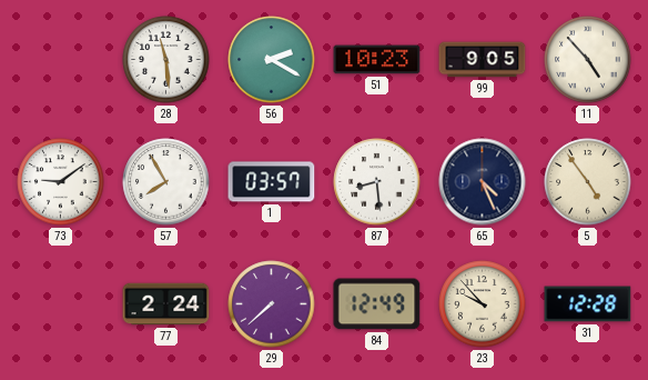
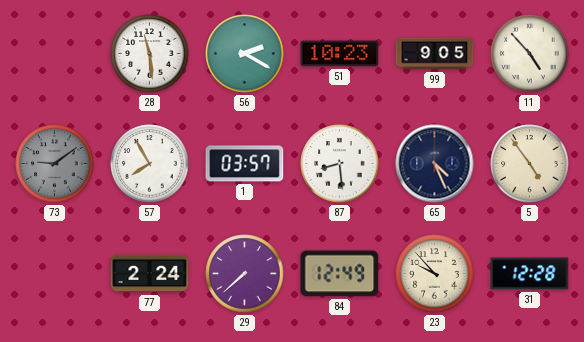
73 dial: white -> grey (55, 164)
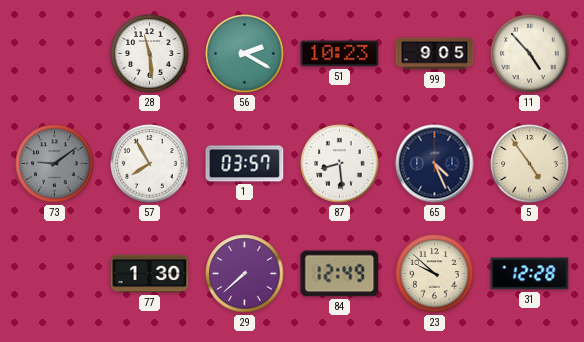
77: 2:24 -> 1:30 (150, 274)
23: 9:53 -> 9:52 (435, 274)
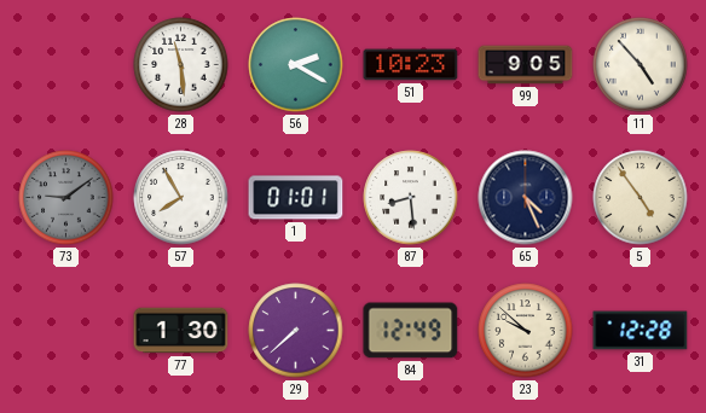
1: 03:57 -> 01:01 (296, 198)
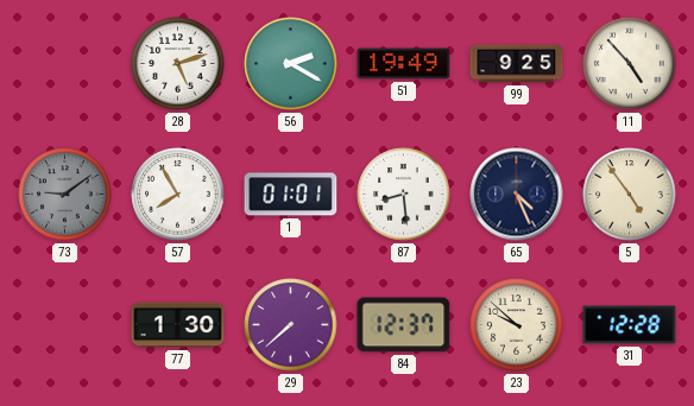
28: 11:29 -> 5:12 (178, 64)
51: 10:23 -> 19:49 (404, 64)
99: 9:05 -> 9:25 (517, 64)
84: 12:49 -> 12:37 (404, 325)
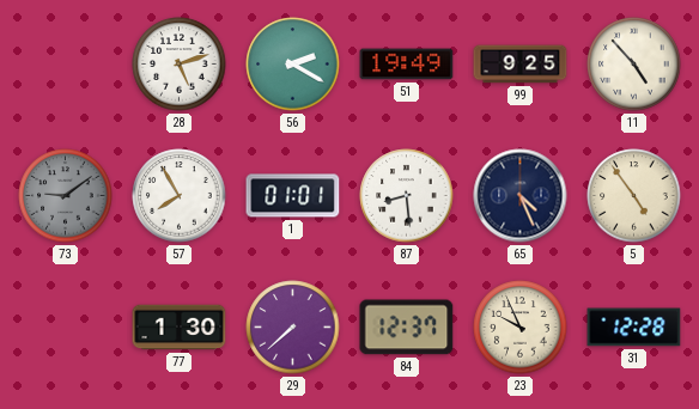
23: 9:52 -> 9:56 (521, 328)
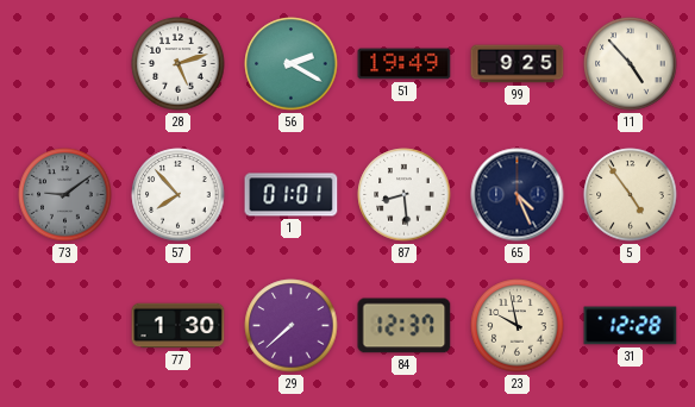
57: 7:55 -> 7:53 (179, 195)
23: 9:56 -> 9:58 (518, 326)
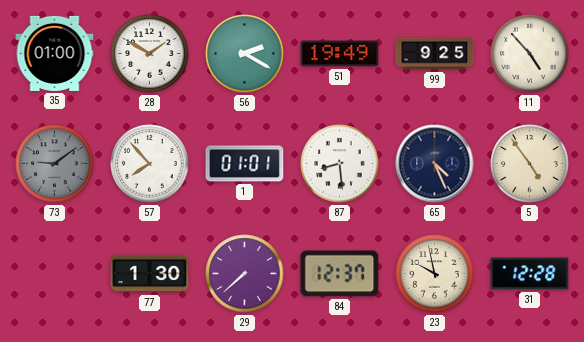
35: none -> 01:00 (55, 53)
28: 5:12 -> 1:50 (150, 54)
